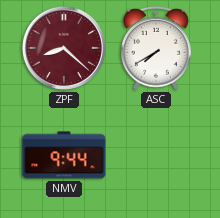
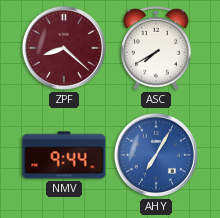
AHY: none -> 7:05 (156, 155)
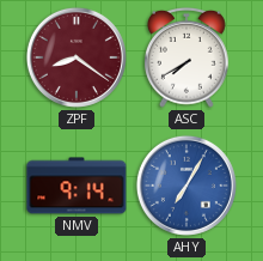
ZPF: 8:22 -> 8:21 (77, 57)
NMV: 9:44 -> 9:14 (77, 186)
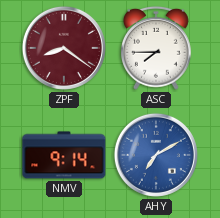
ASC: 7:40 -> 7:45 (157, 48)
AHY: 7:05 -> 7:10 (156, 155)
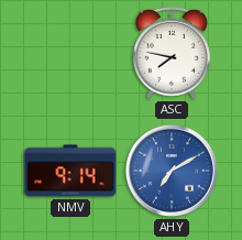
ZPF: 8:21 -> none (64, 48)
ASC: 7:45 -> 7:47 (173, 53)
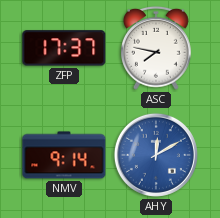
ZFP: none -> 17:37 (64, 48)
AHY: 7:10 -> 12:10 (156, 155)
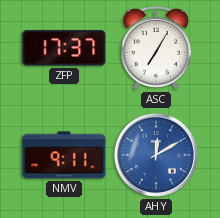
ASC: 7:47 -> 7:05 (157, 48)
NMV: 9:14 -> 9:11 (64, 155)
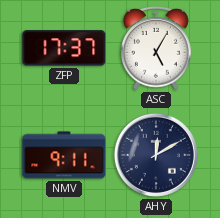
ASC: 7:05 -> 5:05 (157, 48)
AHY dial: blue -> navy (156, 155)
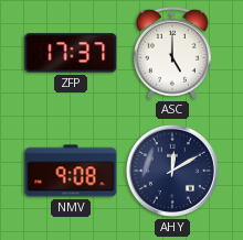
ASC: 5:05 -> 5:00 (173, 53)
NMV: 9:11 -> 9:08 (71, 171)
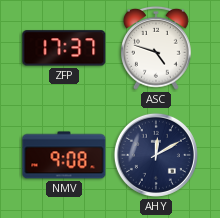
ASC: 5:00 -> 4:48 (157, 48)
